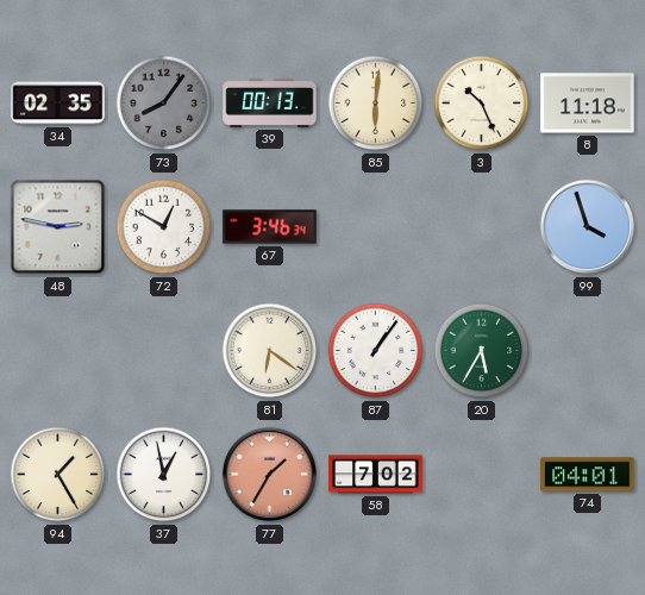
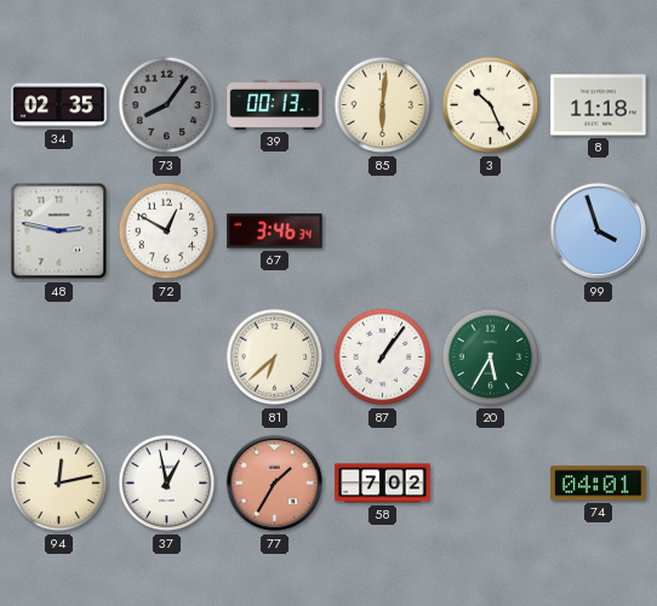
81: 6:21 -> 6:38 (275, 358)
94: 1:25 -> 12:13 (59, 484)
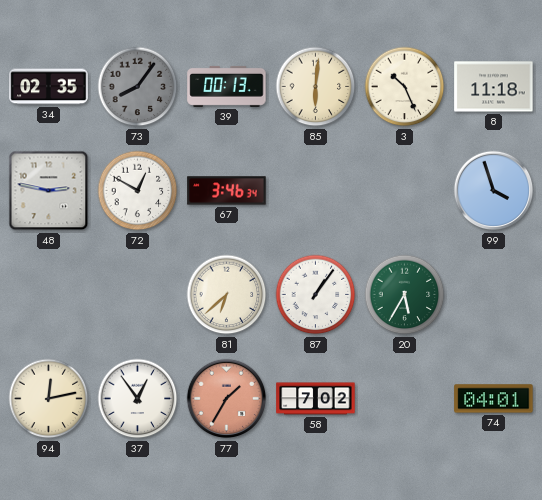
37: 12:58 -> 12:54 (138, 399)
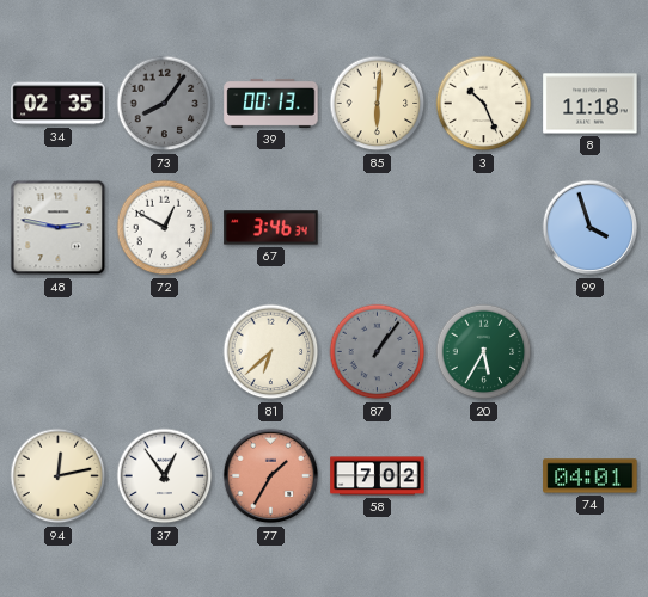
87 dial: white -> grey (378, 352)
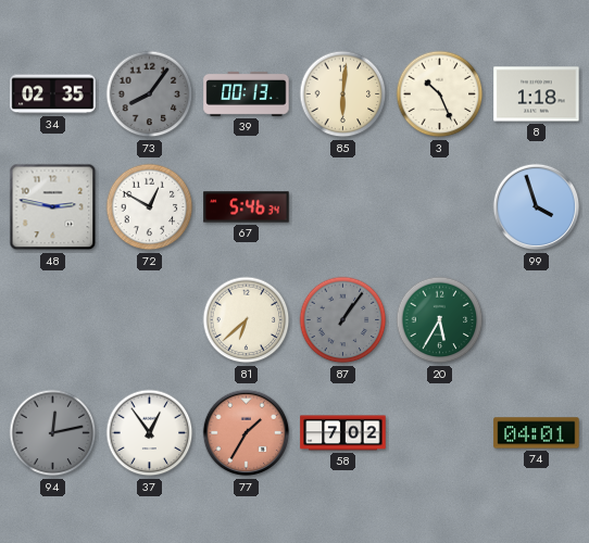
8: 11:18 -> 1:18 (537, 94)
67: 3:46 -> 5:46 (247, 207)
94 dial: cream -> grey (53, 433)
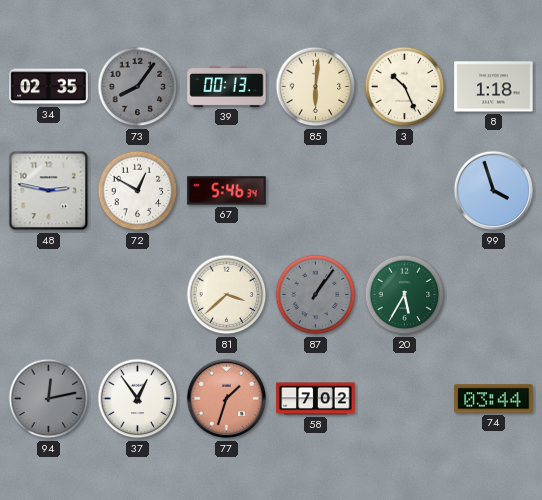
81: 6:38 -> 3:38 (227, 295)
77: 1:35 -> 1:33 (227, 399)
74: 04:01 -> 03:44 (494, 399)
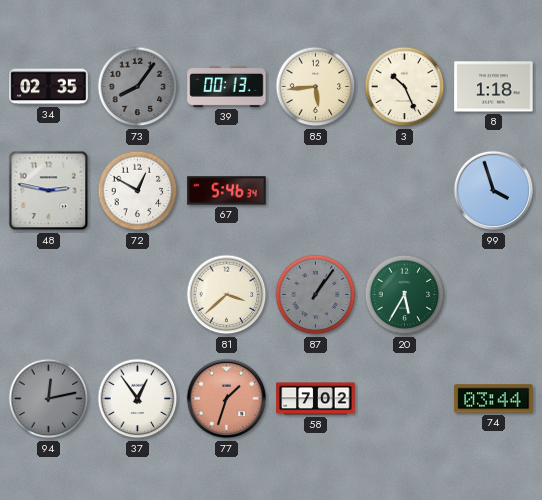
85: 6:01 -> 5:44 (316, 87)
